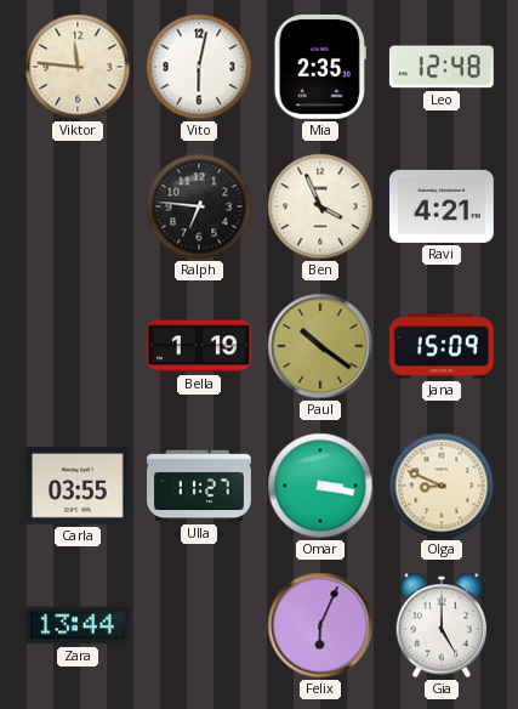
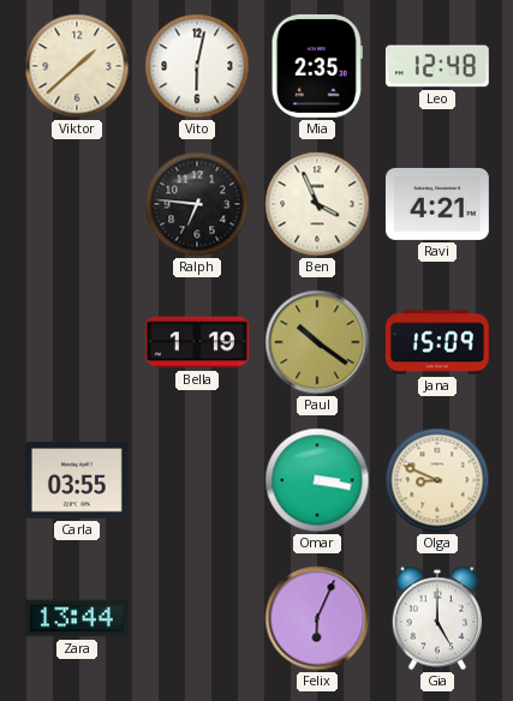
Viktor: 11:46 -> 1:38 (77, 66)
Ulla: 11:27 -> none (200, 486)
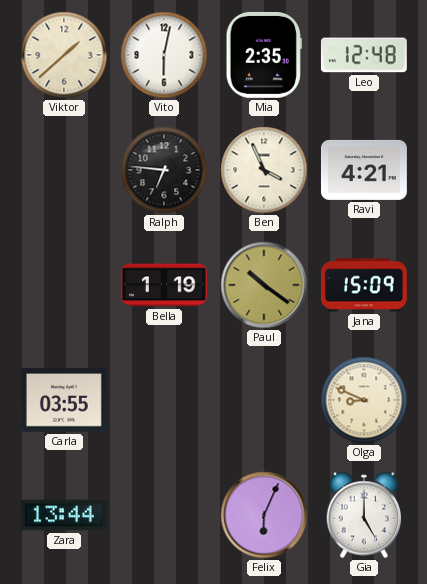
Omar: 3:17 -> none (317, 480)
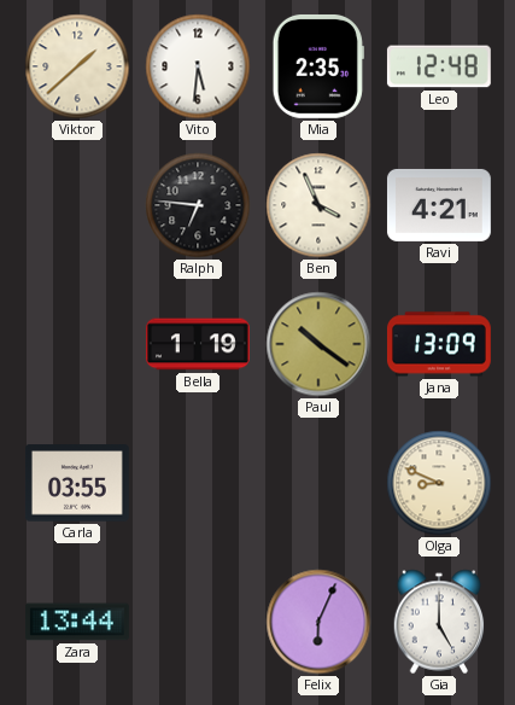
Vito: 6:02 -> 5:31 (198, 66)
Jana: 15:09 -> 13:09 (439, 344)
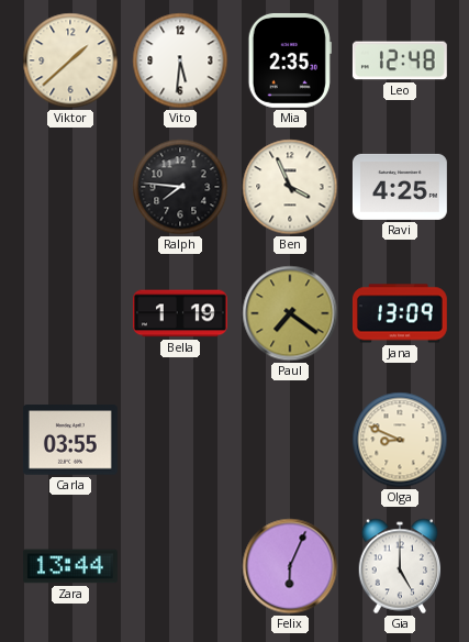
Ralph: 6:46 -> 7:46 (180, 187)
Ravi: 4:21 -> 4:25 (400, 187)
Paul: 10:21 -> 7:21 (290, 313)
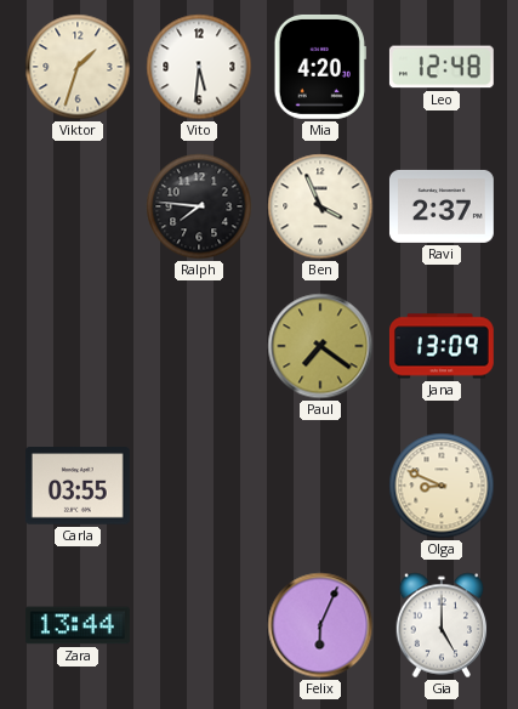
Viktor: 1:38 -> 1:33 (78, 67)
Mia: 2:35 -> 4:20 (320, 67)
Ravi: 4:25 -> 2:37 (442, 206)
Bella: 1:19 -> none (180, 313)
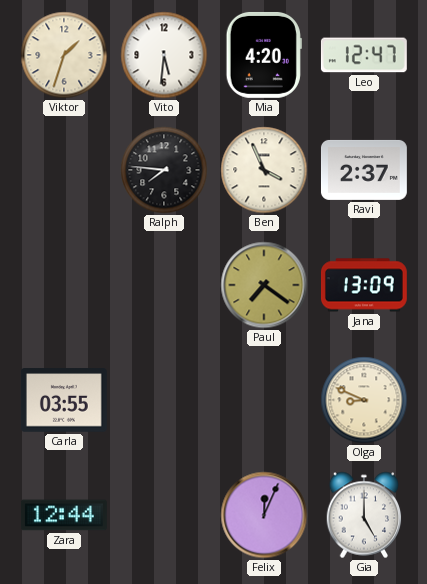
Leo: 12:48 -> 12:47 (364, 55)
Zara: 13:44 -> 12:44 (64, 515)
Felix: 6:04 -> 12:04 (264, 515)
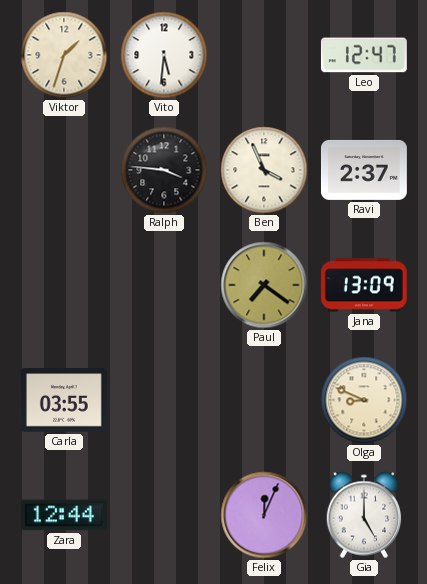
Mia: 4:20 -> none (264, 55)
Ralph: 7:46 -> 3:46 (164, 170)
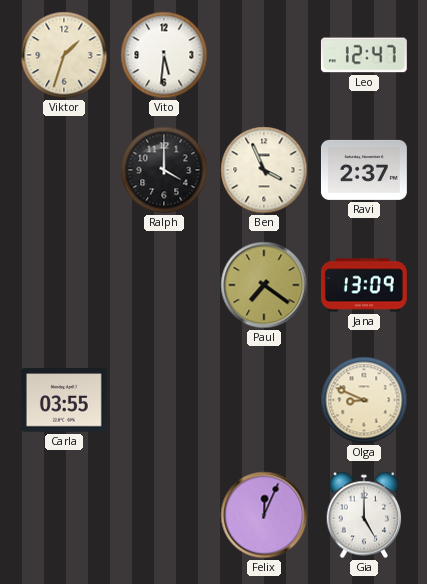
Ralph: 3:46 -> 4:00 (164, 170)
Zara: 12:44 -> none (64, 515)
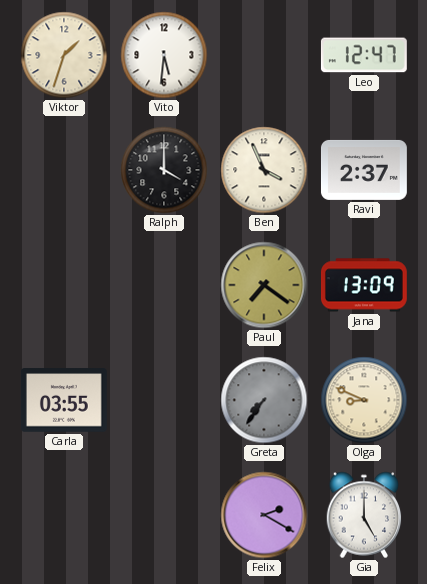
Greta: none -> 7:36 (264, 400)
Felix: 12:04 -> 2:20 (264, 515)
